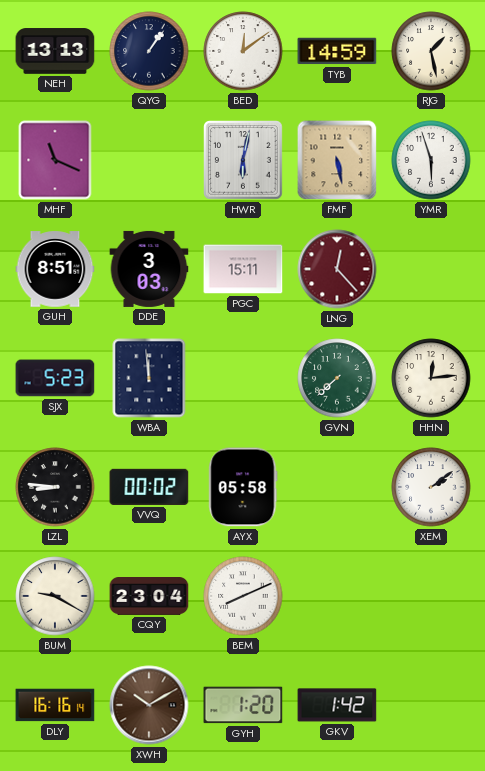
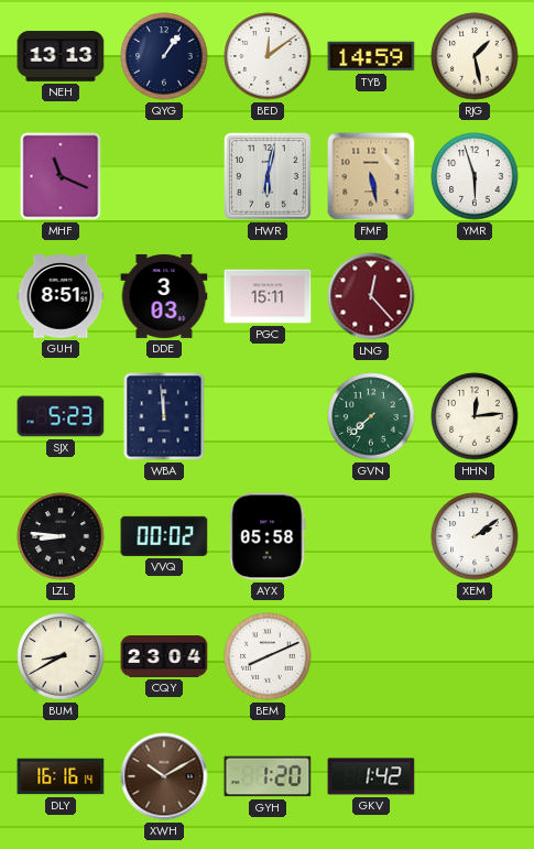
BUM: 9:20 -> 8:40 (61, 656)
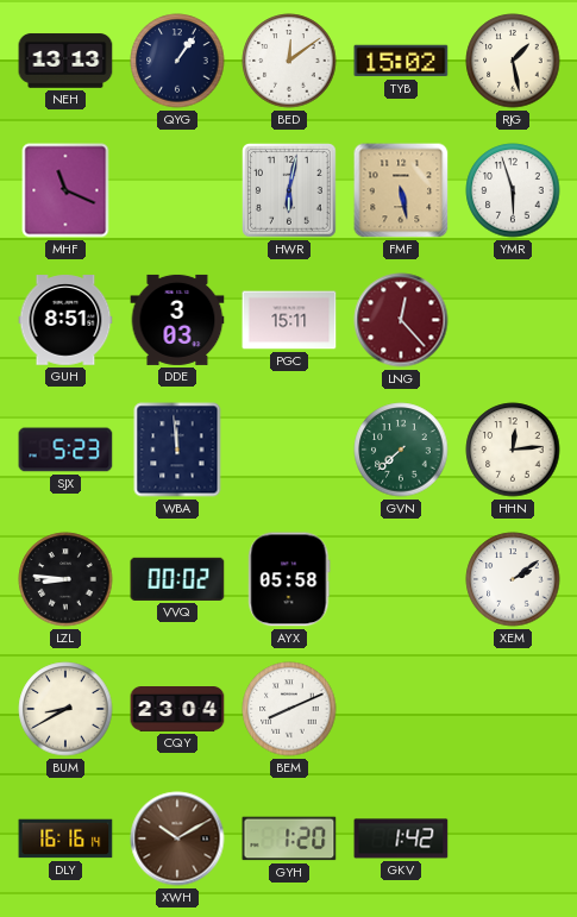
TYB: 14:59 -> 15:02 (401, 61)
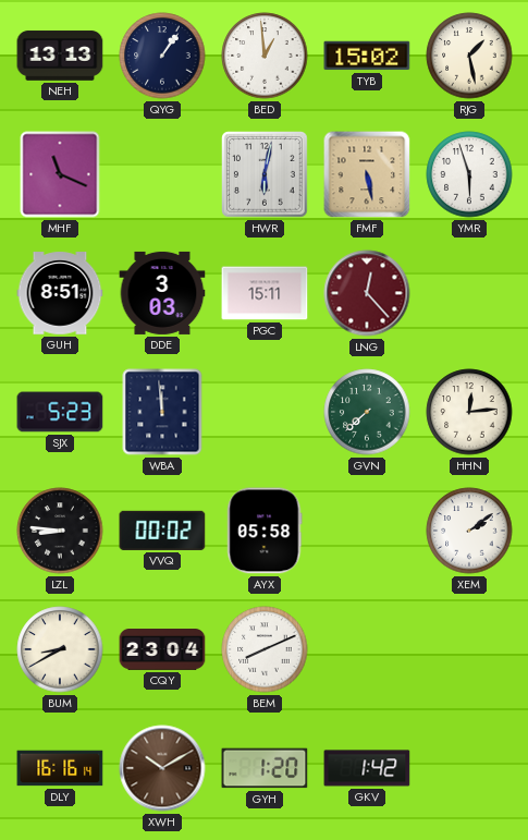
BED: 12:09 -> 12:59 (265, 56)
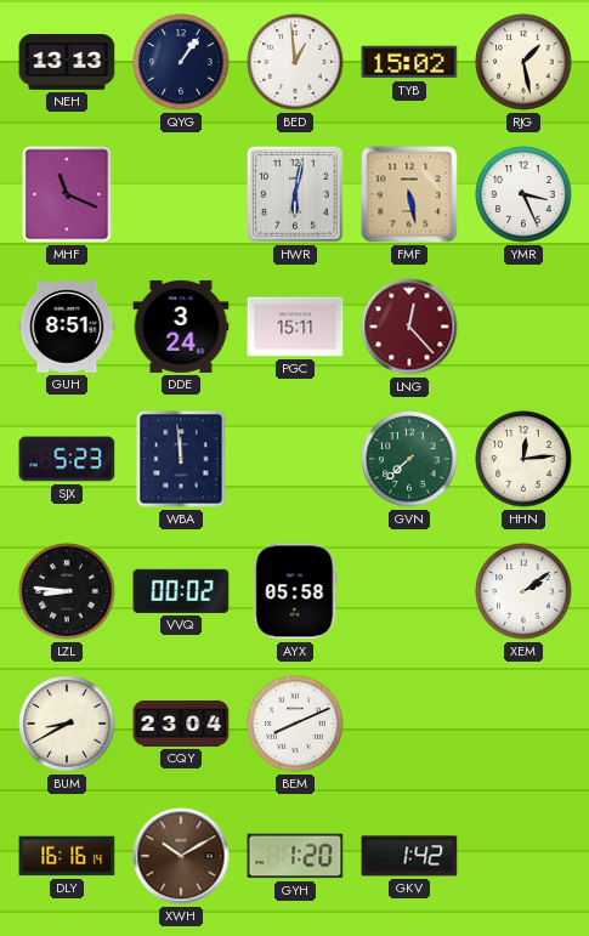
YMR: 5:57 -> 3:26 (523, 194)
DDE: 3:03 -> 3:24 (181, 327)
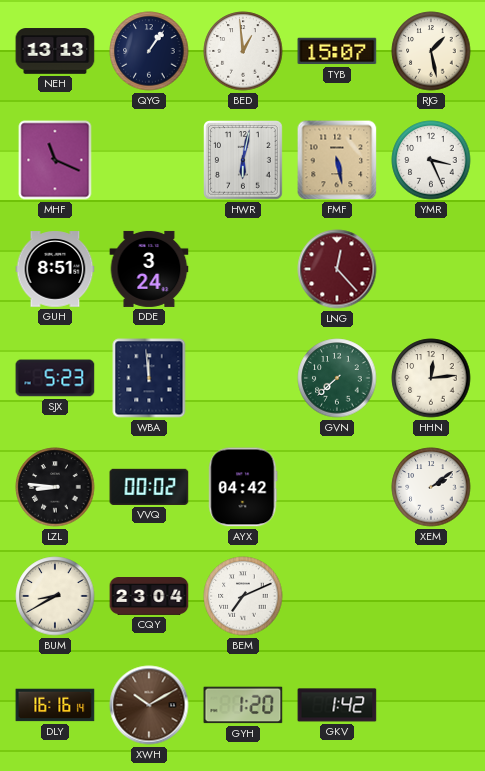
TYB: 15:02 -> 15:07 (337, 51)
PGC: 15:11 -> none (295, 327)
AYX: 05:58 -> 04:42 (243, 487)
BEM: 8:11 -> 7:11 (243, 596)
